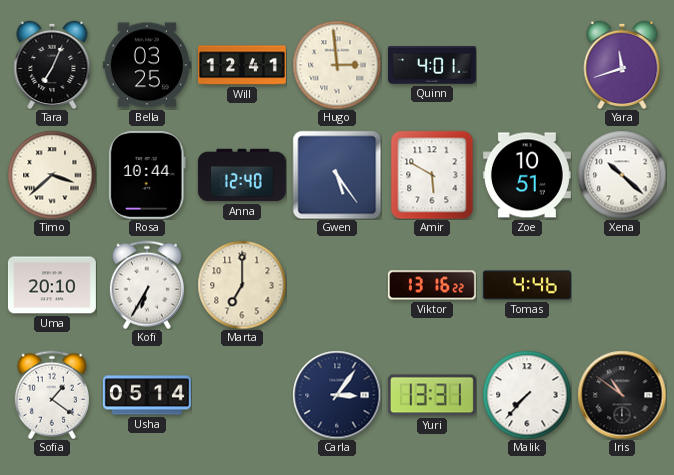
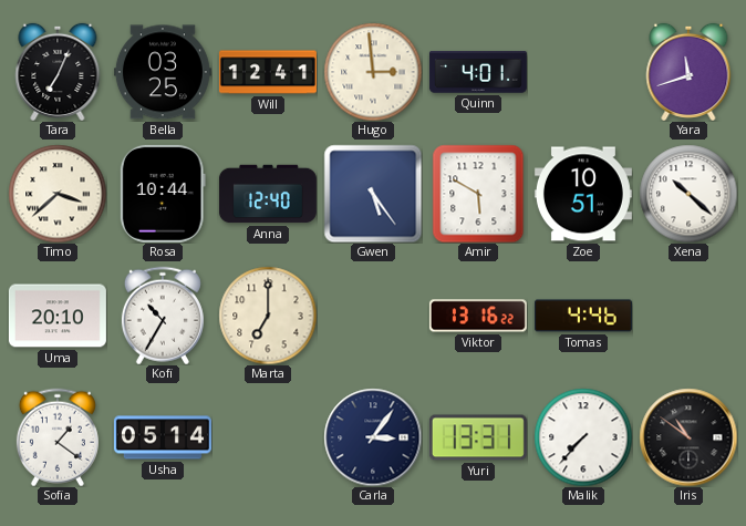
Kofi: 6:35 -> 10:35 (163, 316)
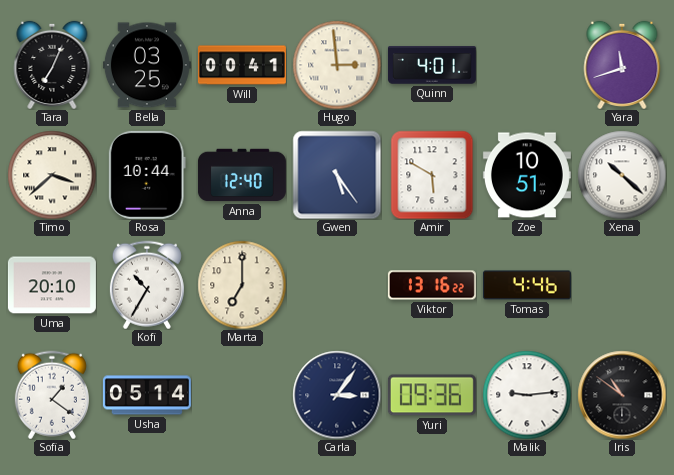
Will: 12:41 -> 00:41 (242, 65)
Yuri: 13:31 -> 09:36 (432, 395)
Malik: 7:37 -> 9:14 (527, 395)
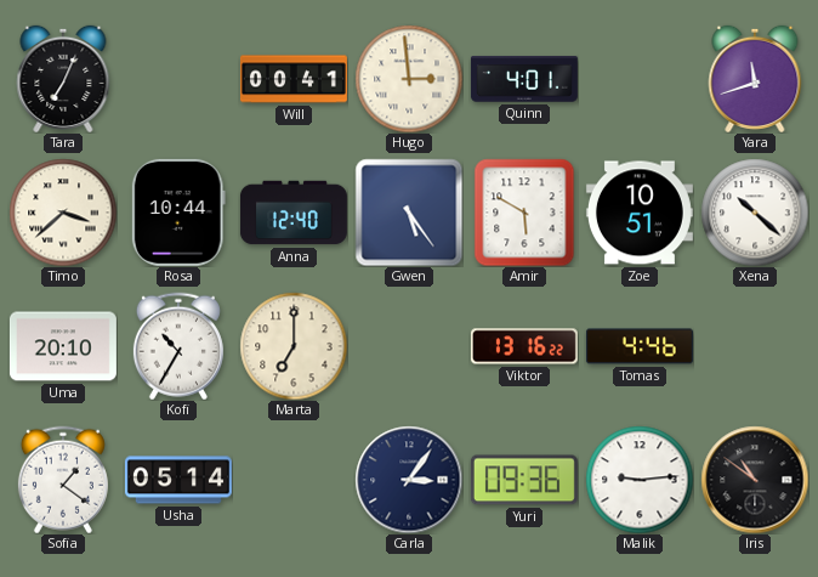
Bella: 03:25 -> none (147, 65)
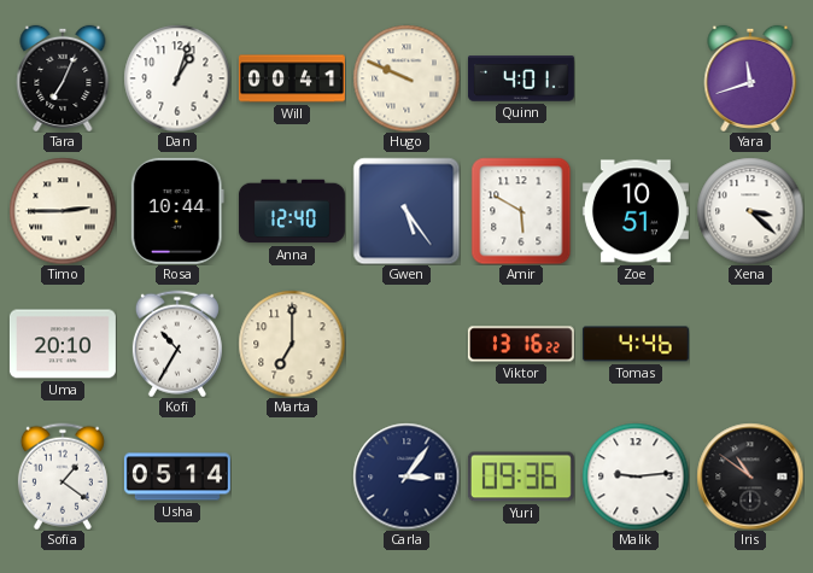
Dan: none -> 1:03 (177, 78)
Hugo: 2:59 -> 9:49 (406, 78)
Timo: 3:38 -> 2:45 (63, 211)
Xena: 10:22 -> 3:22 (750, 211)
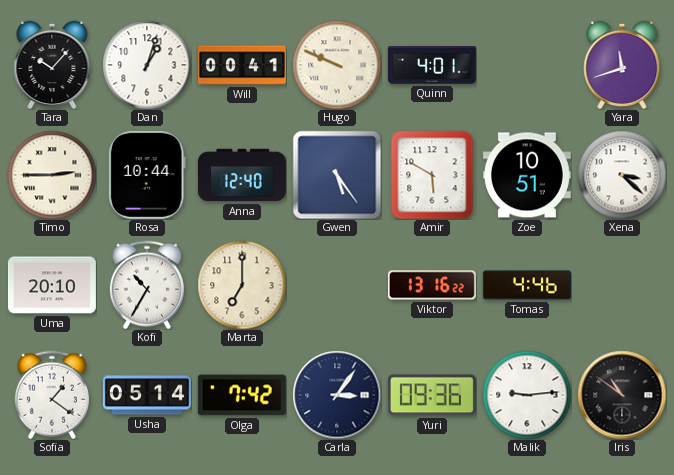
Tara: 7:04 -> 10:07 (52, 65)
Olga: none -> 7:42 (242, 395)
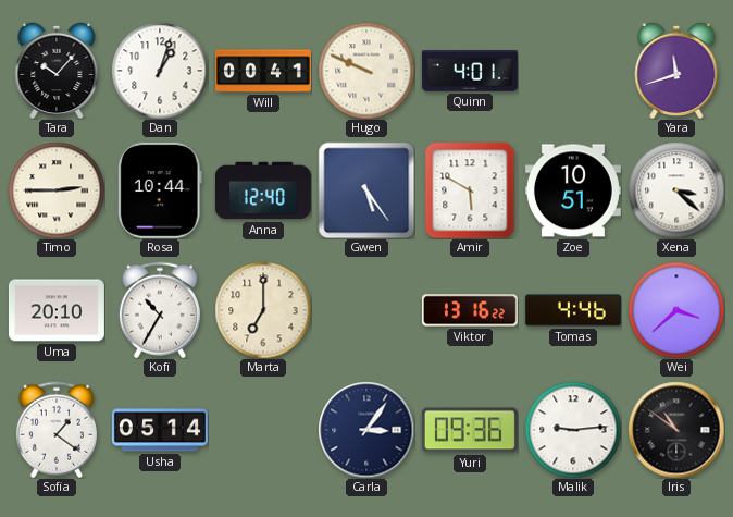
Wei: none -> 3:38 (676, 310)
Olga: 7:42 -> none (242, 395)
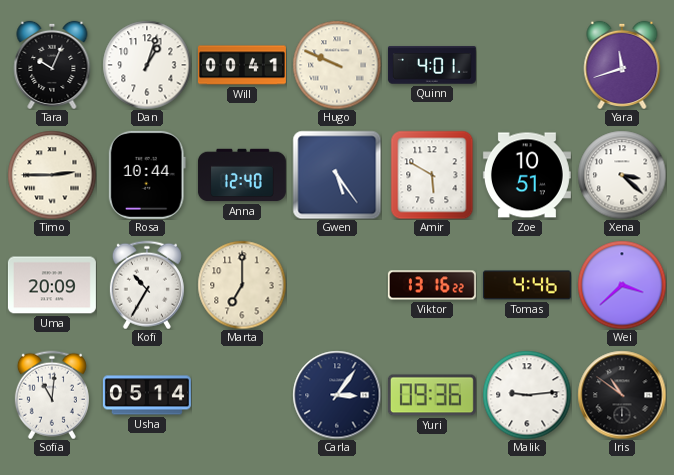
Tara: 10:07 -> 10:04 (52, 65)
Uma: 20:10 -> 20:09 (52, 285)
Sofia: 1:21 -> 11:01 (52, 395)
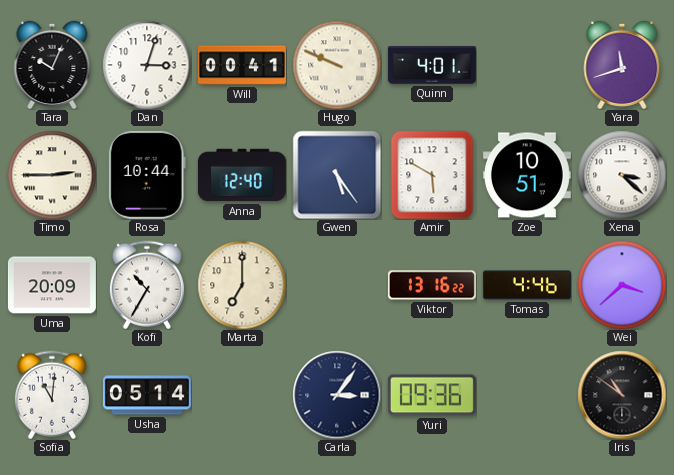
Dan: 1:03 -> 3:03 (147, 65)
Malik: 9:14 -> none (527, 395)
